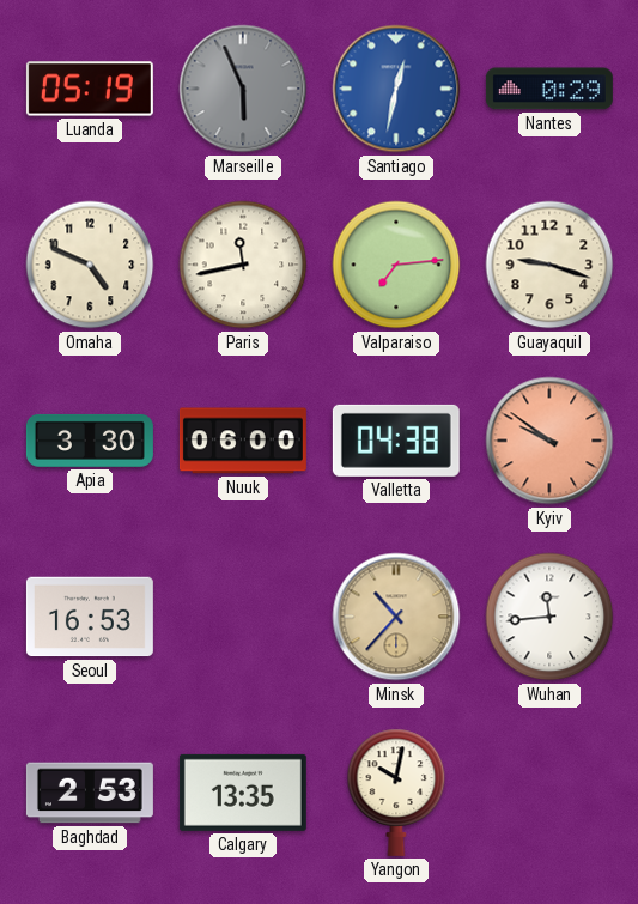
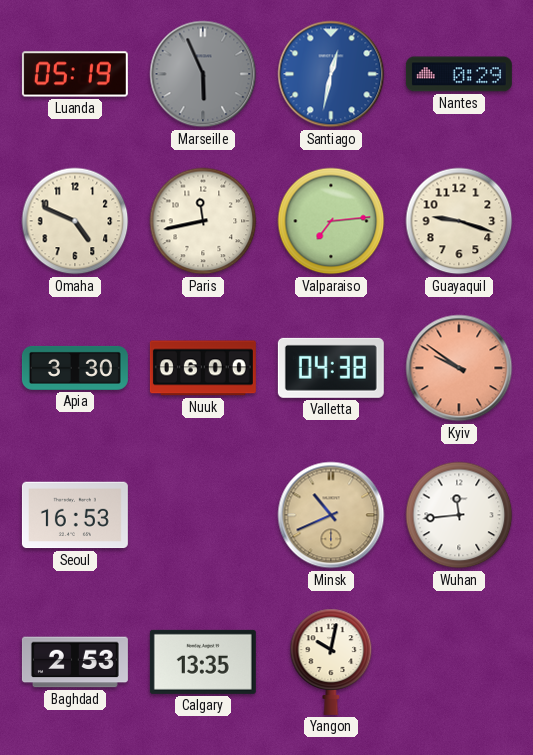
Minsk: 10:37 -> 10:41 (331, 515)
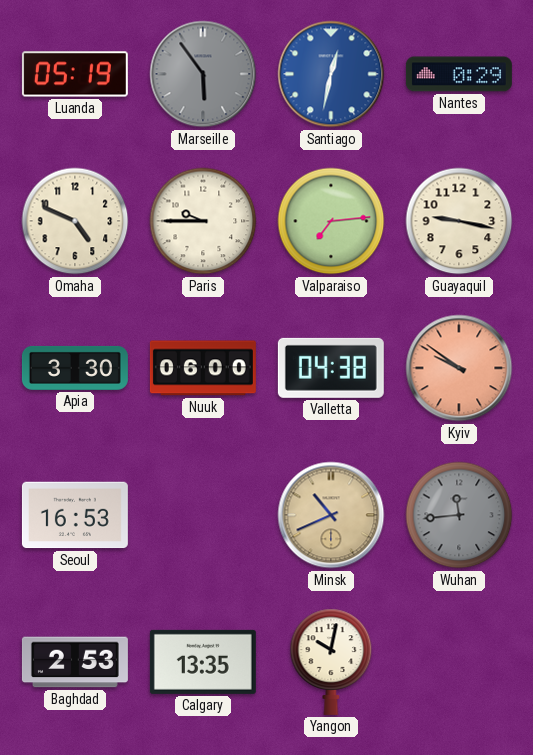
Marseille: 5:56 -> 5:54 (203, 74)
Paris: 11:43 -> 9:45 (203, 221)
Guayaquil: 9:18 -> 9:17 (459, 221)
Wuhan dial: white -> grey (459, 515)
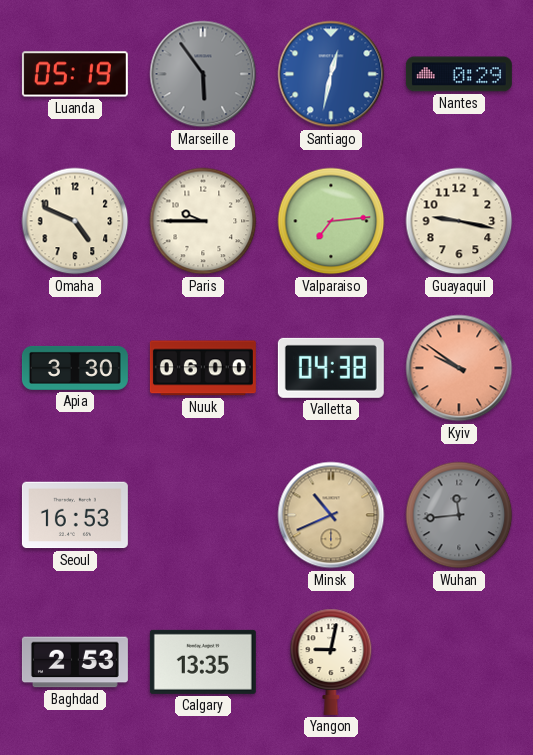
Yangon: 10:02 -> 9:02 (331, 662)
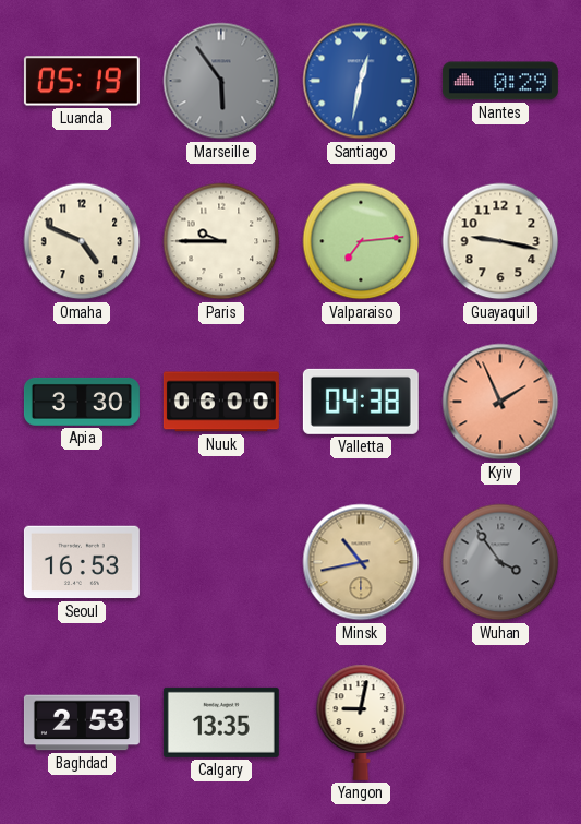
Kyiv: 9:51 -> 1:56 (500, 402)
Minsk: 10:41 -> 10:43 (361, 562)
Wuhan: 11:44 -> 3:54 (500, 562)
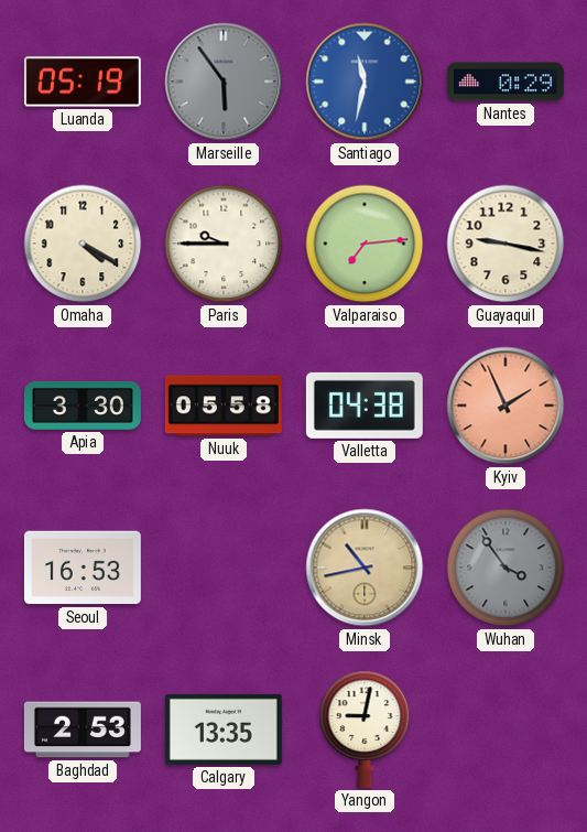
Santiago: 12:32 -> 11:32 (365, 82)
Omaha: 4:49 -> 4:20 (83, 244)
Nuuk: 06:00 -> 05:58 (224, 406)
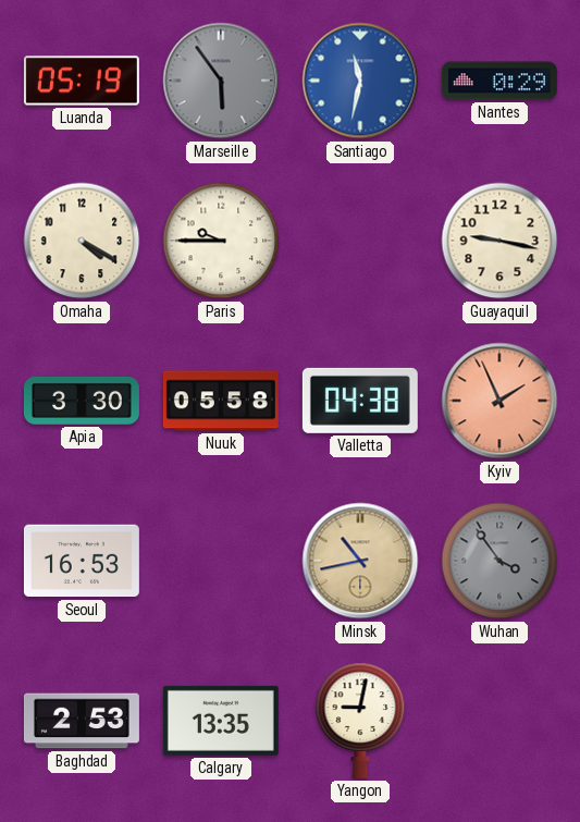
Valparaiso: 7:14 -> none (365, 244)
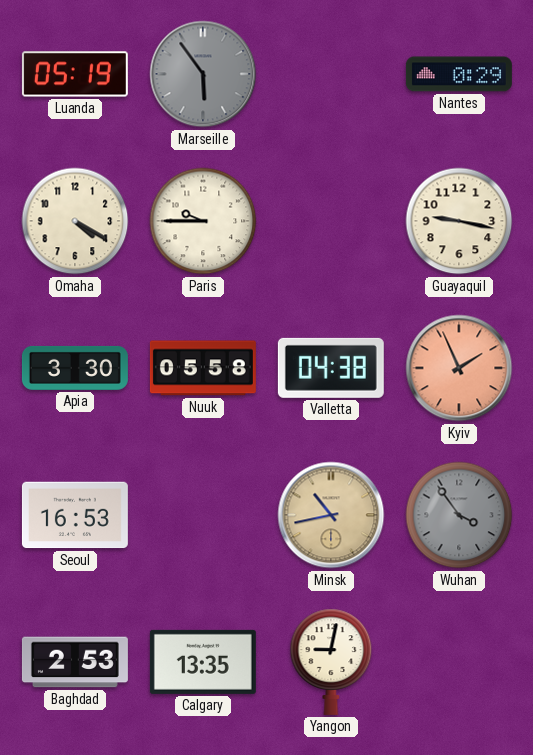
Santiago: 11:32 -> none (360, 81)
